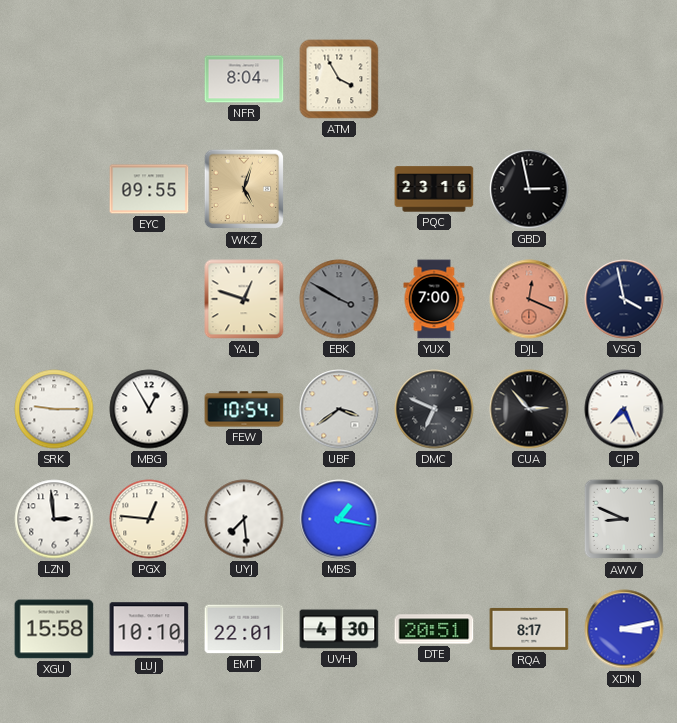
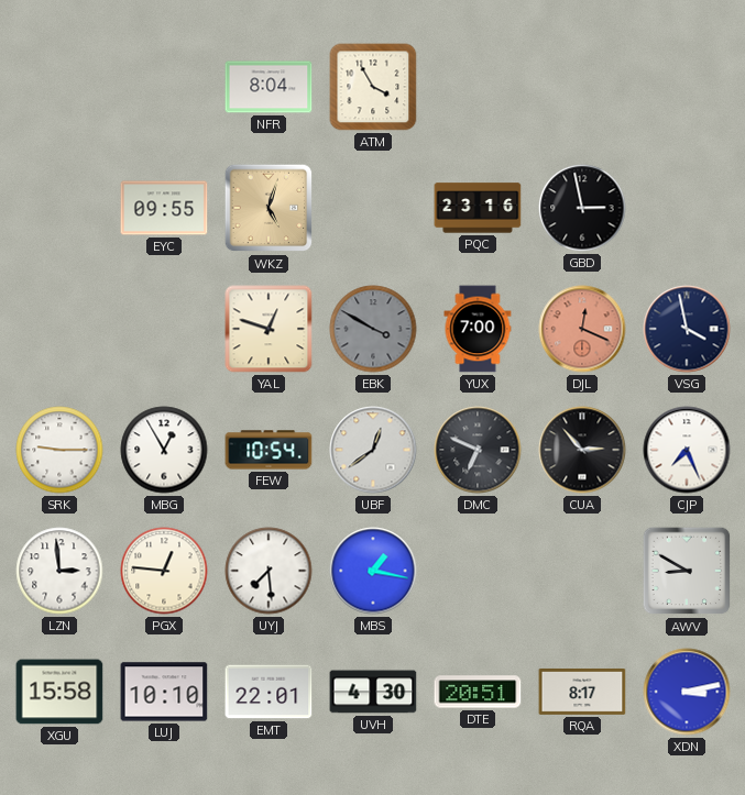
UBF: 3:39 -> 12:39 (373, 450)
AWV: 8:49 -> 8:50 (687, 571)
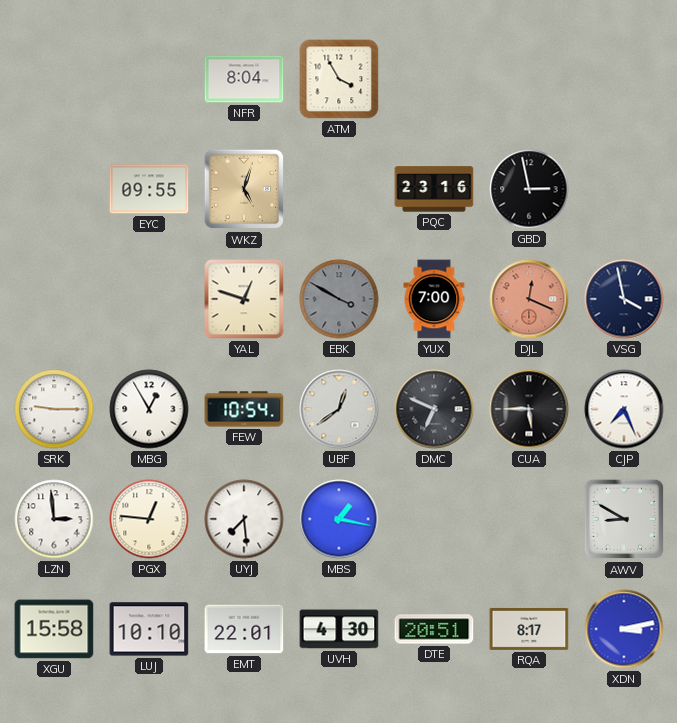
CUA: 2:53 -> 5:45 (529, 409)
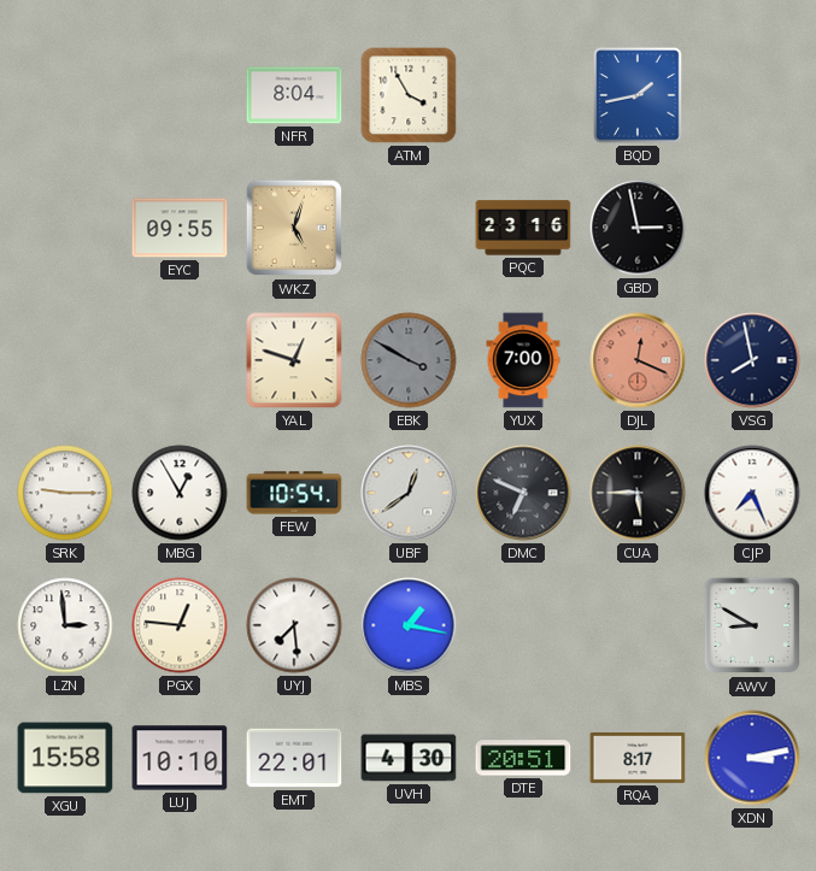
BQD: none -> 1:43 (638, 95)
VSG: 3:58 -> 7:58 (752, 360)
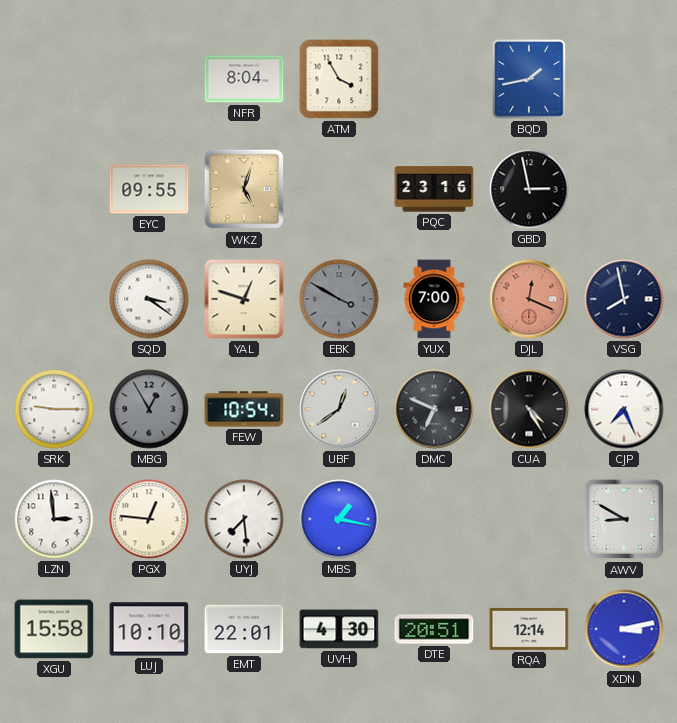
SQD: none -> 3:21 (149, 299)
MBG dial: white -> grey (149, 409)
CUA: 5:45 -> 4:25 (529, 409)
RQA: 8:17 -> 12:14 (529, 629)
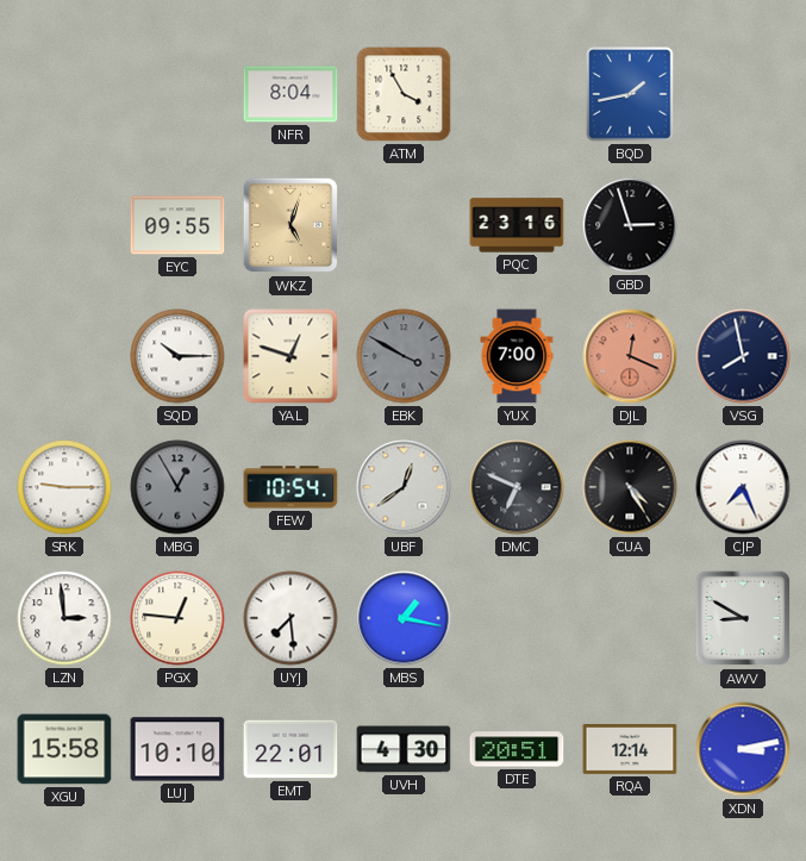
GBD: 2:58 -> 2:57 (630, 225)
SQD: 3:21 -> 10:15 (177, 356)
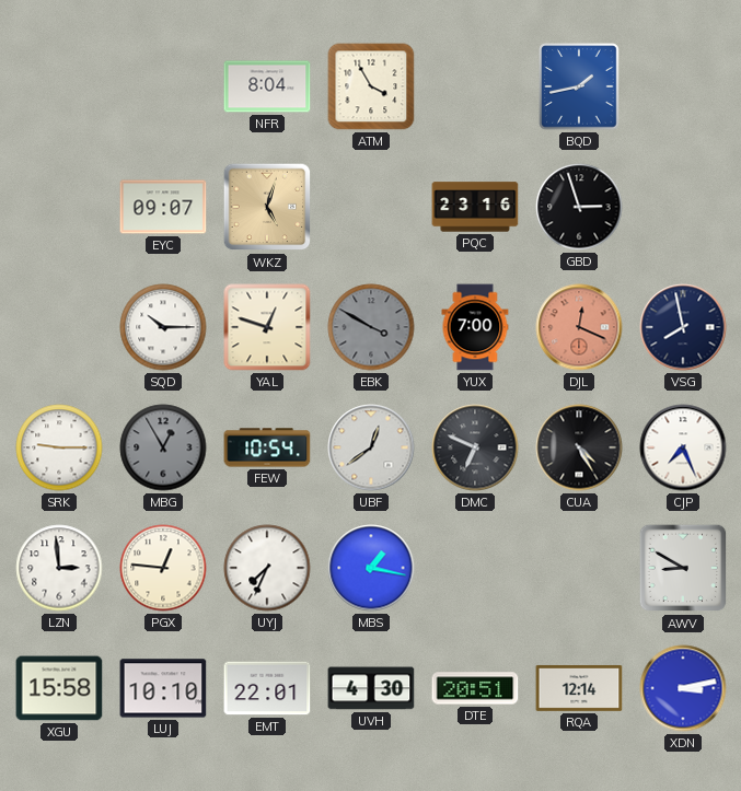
EYC: 09:55 -> 09:07 (163, 207)
UYJ: 7:29 -> 7:34 (267, 568)
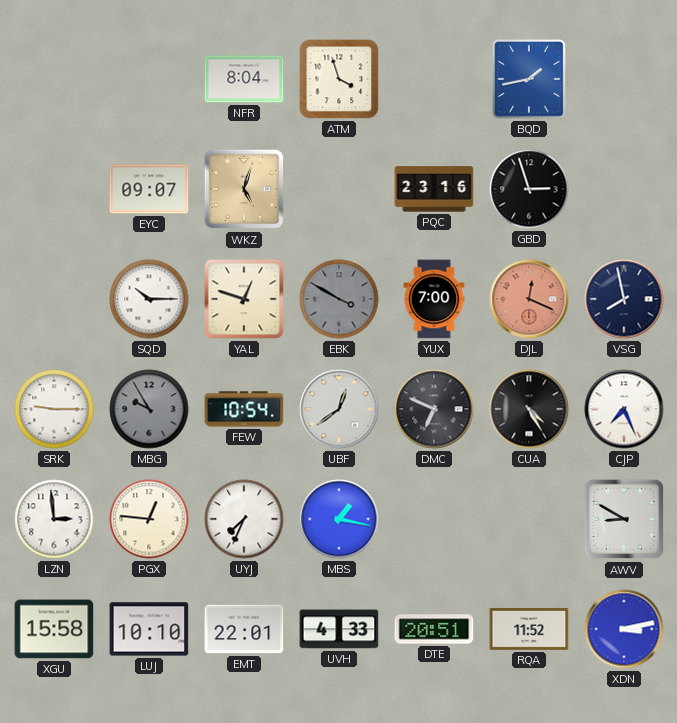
ATM: 3:55 -> 3:57 (339, 79)
MBG: 12:55 -> 9:55 (149, 409)
UVH: 4:30 -> 4:33 (339, 629)
RQA: 12:14 -> 11:52 (529, 629)
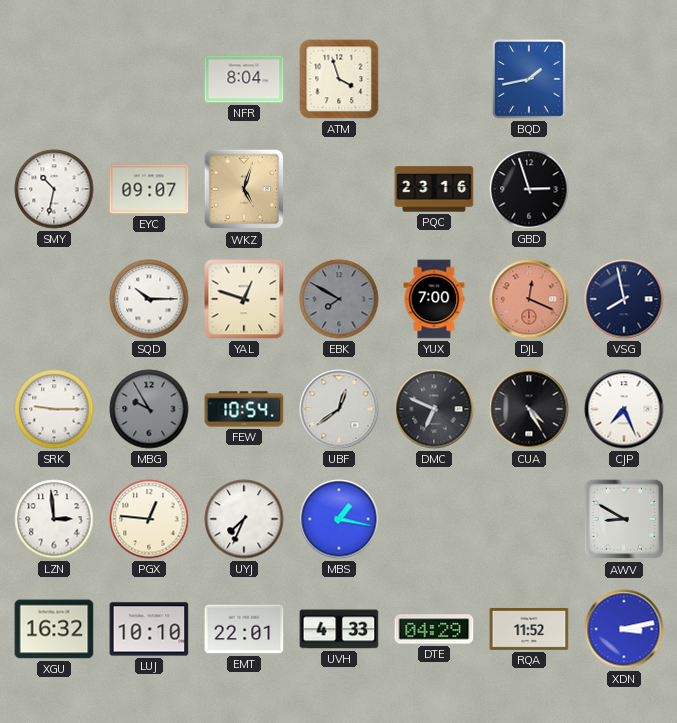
SMY: none -> 10:32 (54, 189)
EBK: 3:50 -> 7:50 (339, 299)
XGU: 15:58 -> 16:32 (54, 629)
DTE: 20:51 -> 04:29 (434, 629)
